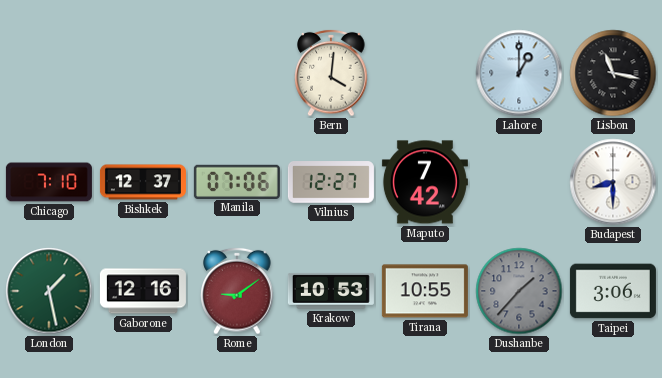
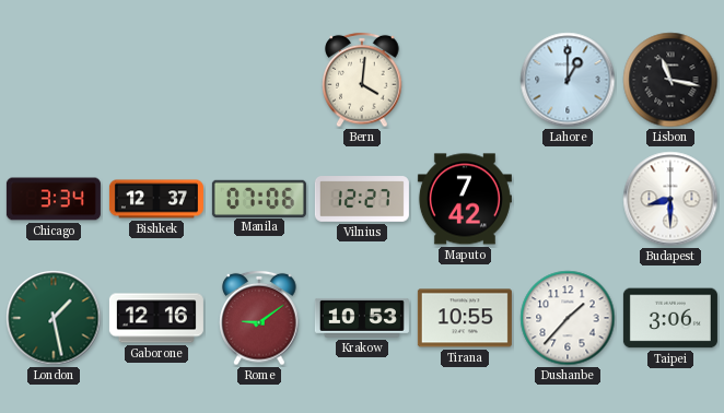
Chicago: 7:10 -> 3:34 (54, 199)
Dushanbe dial: grey -> white (568, 318)
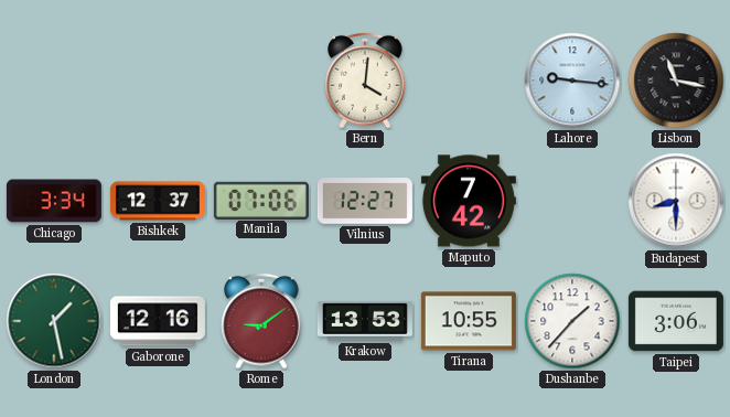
Lahore: 1:00 -> 9:16 (572, 81)
Krakow: 10:53 -> 13:53 (365, 321)
